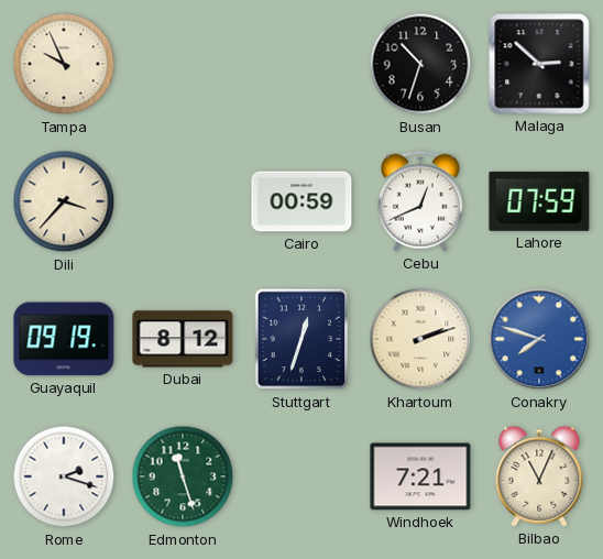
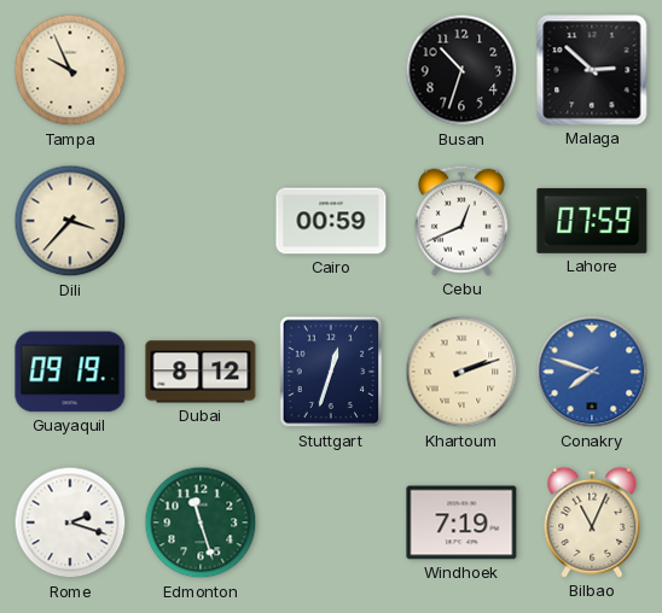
Windhoek: 7:21 -> 7:19 (461, 522)
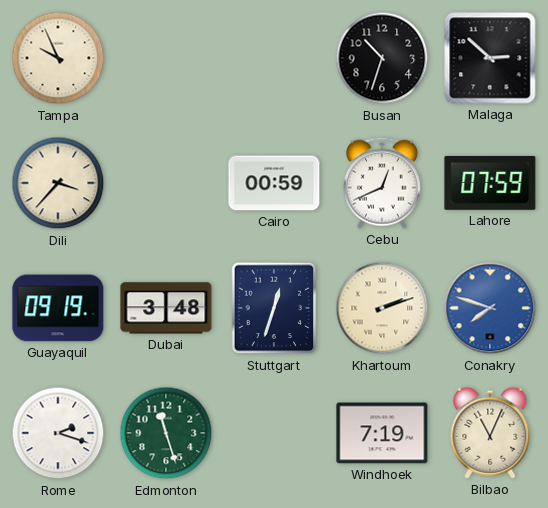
Dubai: 8:12 -> 3:48 (166, 308)
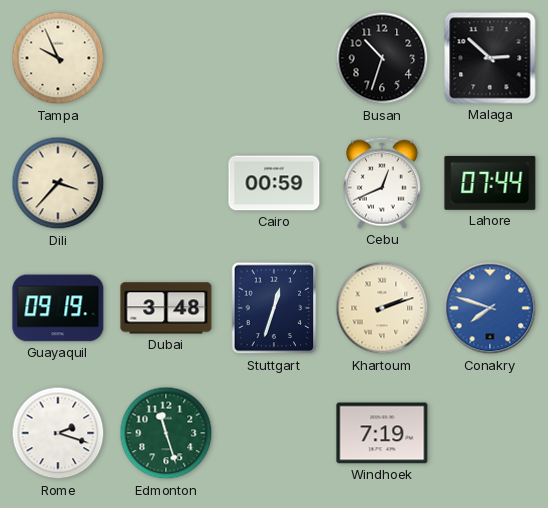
Lahore: 07:59 -> 07:44 (490, 183)
Bilbao: 11:04 -> none (490, 433)
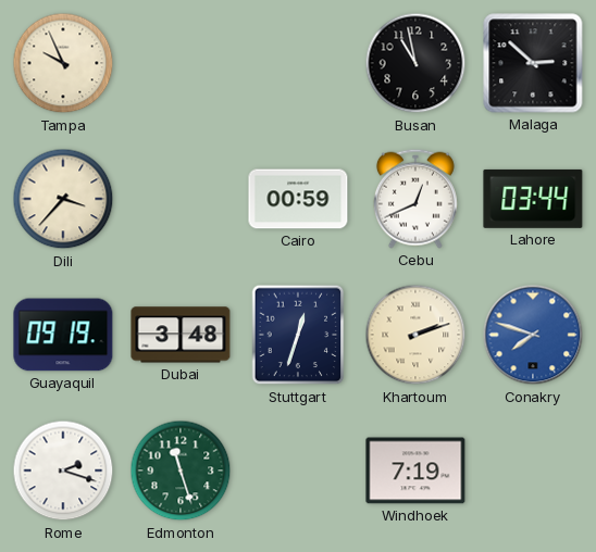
Busan: 10:33 -> 10:58 (415, 63)
Lahore: 07:44 -> 03:44 (533, 199)
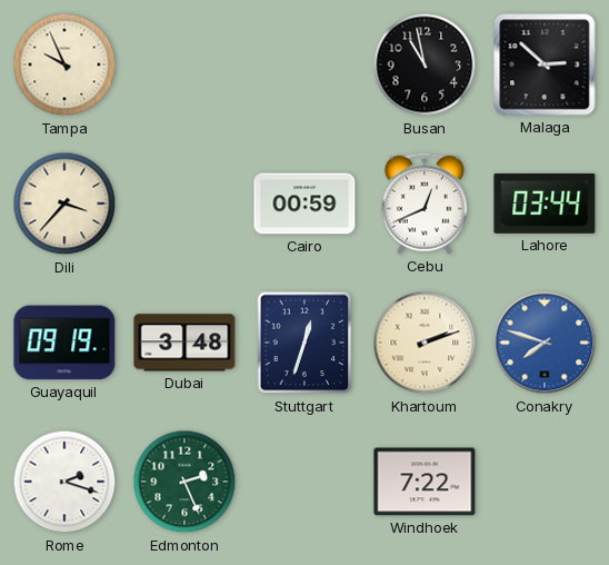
Edmonton: 11:27 -> 2:26 (184, 482)
Windhoek: 7:19 -> 7:22 (425, 482)
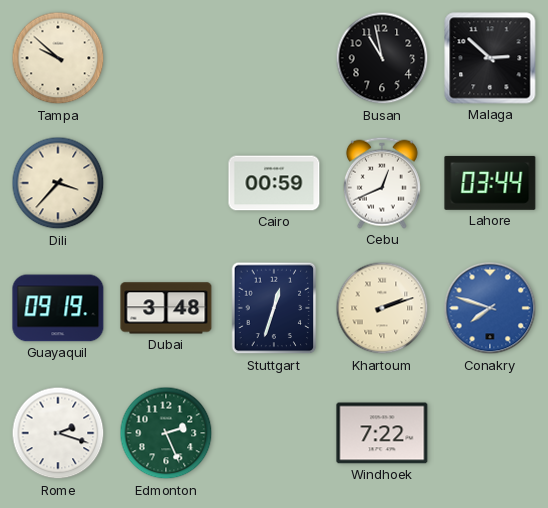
Tampa: 9:56 -> 9:52 (58, 58)
